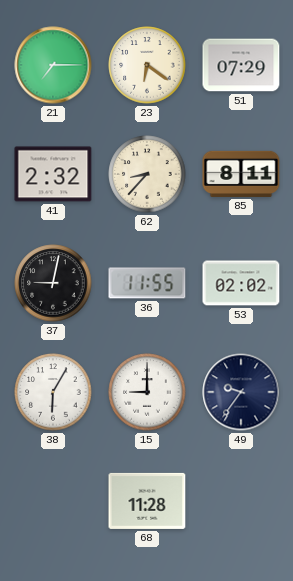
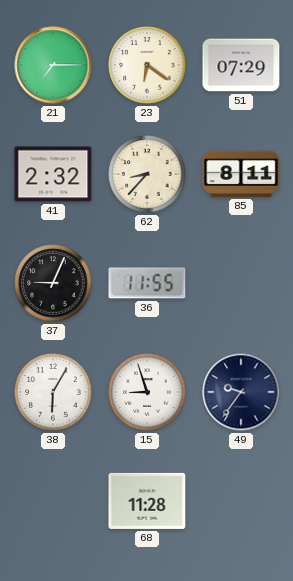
37: 9:02 -> 9:04 (53, 283)
53: 02:02 -> none (241, 283)
15: 9:00 -> 8:57 (147, 392)
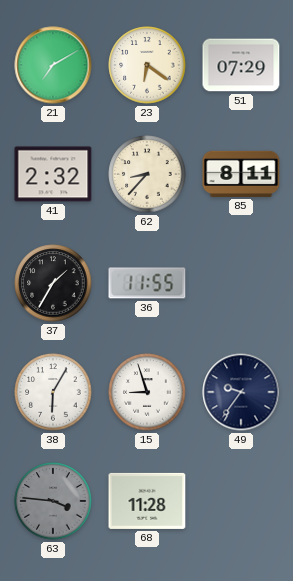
21: 7:15 -> 7:10 (53, 65)
37: 9:04 -> 1:35 (53, 283)
63: none -> 3:46 (53, 501)
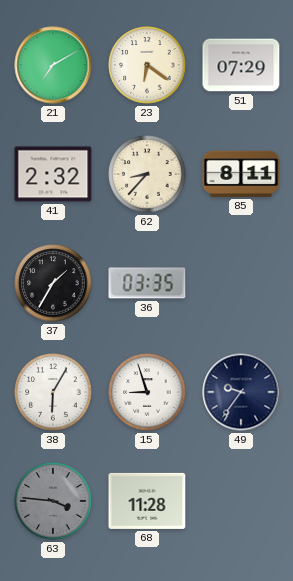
36: 11:55 -> 03:35 (147, 283)
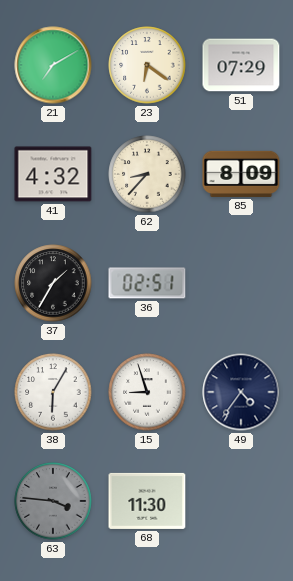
41: 2:32 -> 4:32 (53, 174)
85: 8:11 -> 8:09 (241, 174)
36: 03:35 -> 02:51 (147, 283)
49: 9:36 -> 4:36 (241, 392)
68: 11:28 -> 11:30 (147, 501)
